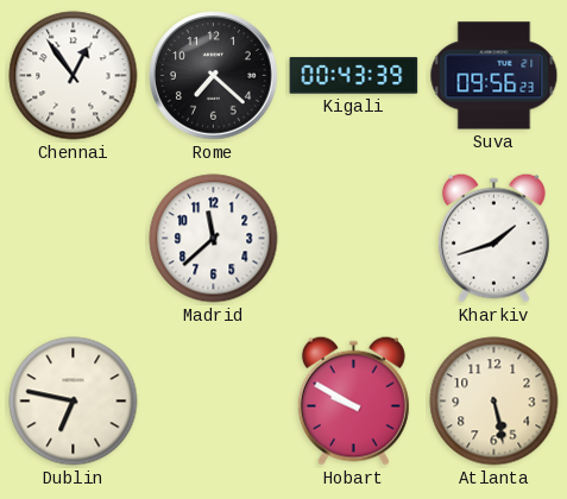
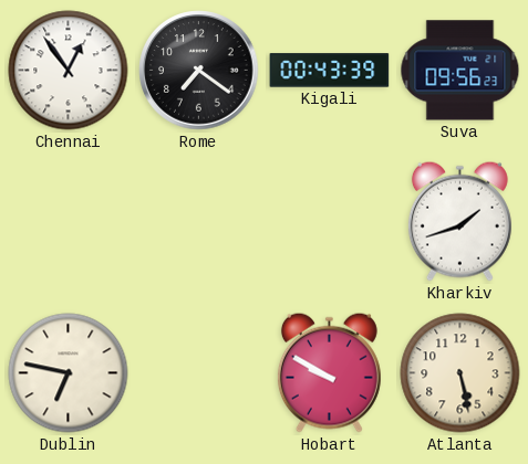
Rome: 7:22 -> 7:21 (199, 71)
Madrid: 11:38 -> none (214, 239)
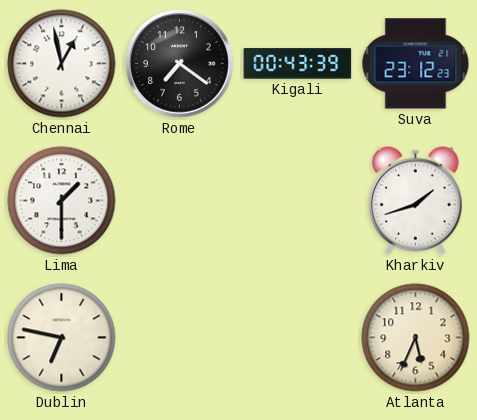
Chennai: 12:54 -> 12:58 (62, 64)
Suva: 09:56 -> 23:12 (416, 64)
Lima: none -> 1:30 (62, 201)
Hobart: 9:50 -> none (329, 372)
Atlanta: 5:28 -> 5:34 (416, 338)
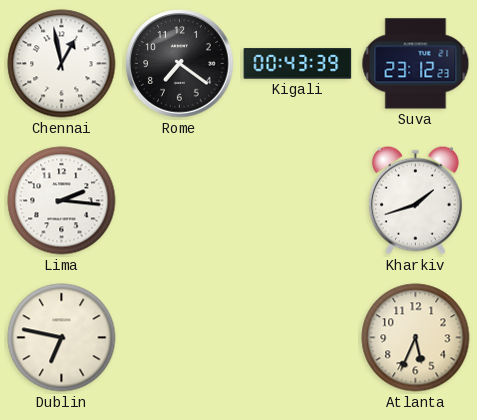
Lima: 1:30 -> 2:16 (62, 201)
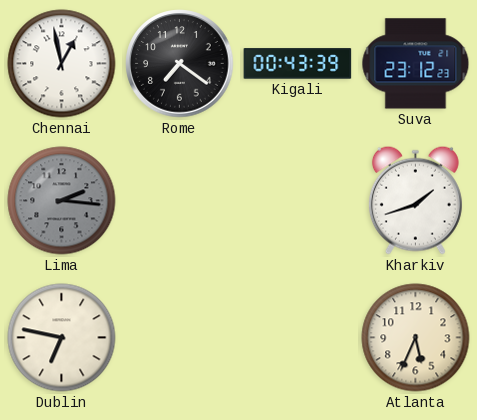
Lima dial: white -> grey (62, 201)
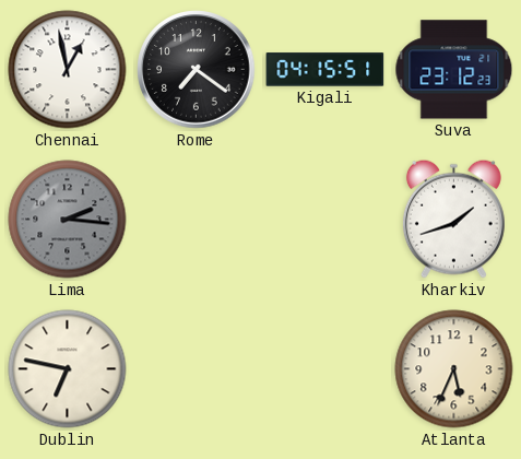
Kigali: 00:43 -> 04:15 (325, 70)
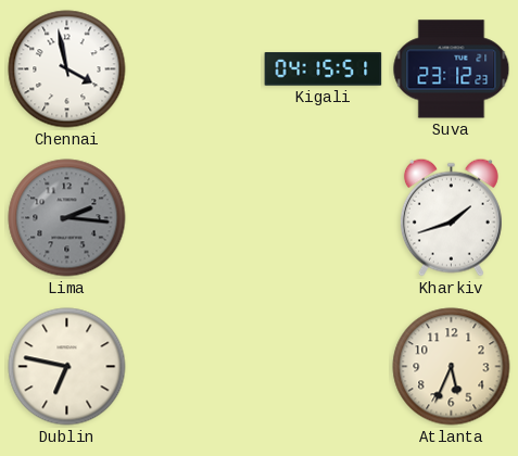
Chennai: 12:58 -> 3:58 (67, 69)
Rome: 7:21 -> none (197, 70)
